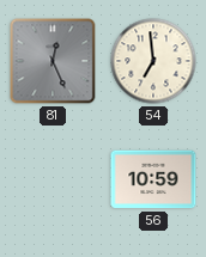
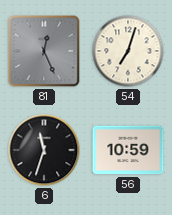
54: 6:59 -> 7:03 (128, 51)
6: none -> 11:33 (44, 150)
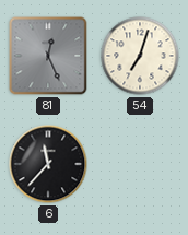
6: 11:33 -> 11:37 (48, 164)
56: 10:59 -> none (128, 150)
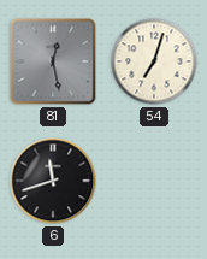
81: 12:26 -> 12:28 (53, 61)
6: 11:37 -> 11:42 (53, 181)
